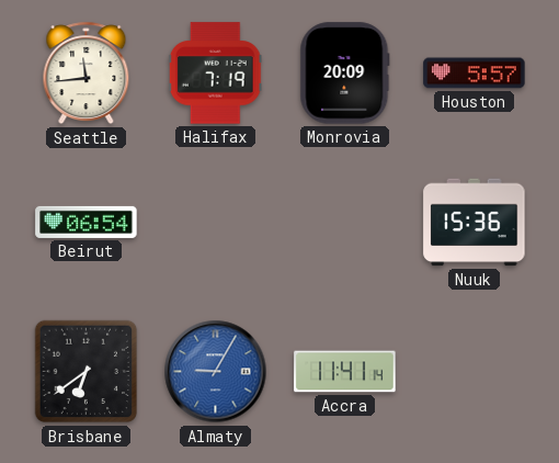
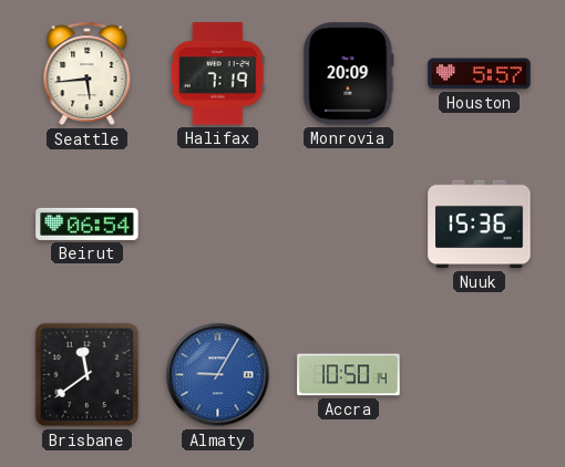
Seattle: 11:44 -> 5:44 (88, 74)
Brisbane: 6:39 -> 11:39 (88, 375)
Accra: 11:41 -> 10:50 (349, 375)
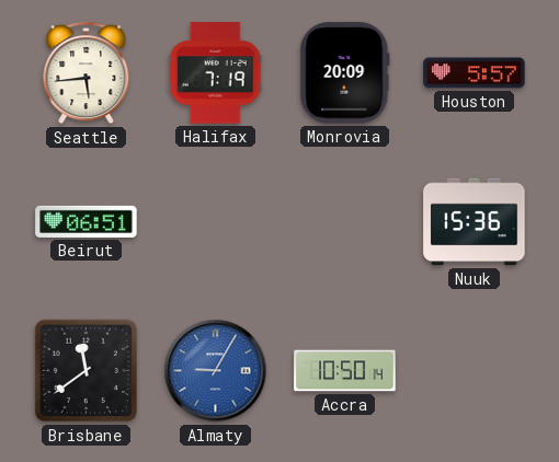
Beirut: 06:54 -> 06:51 (87, 221)
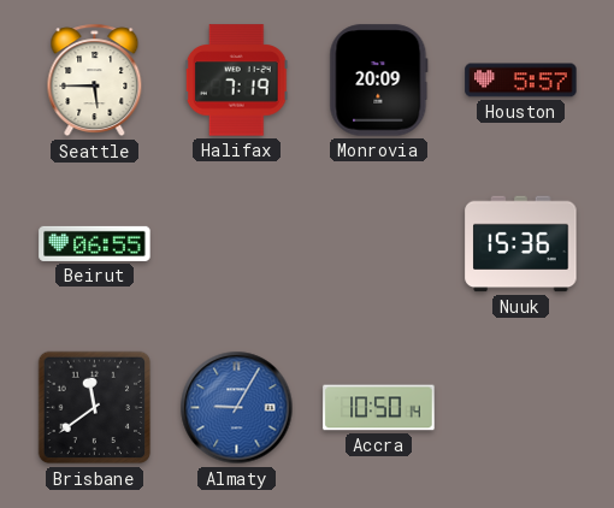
Seattle: 5:44 -> 5:45 (95, 81)
Beirut: 06:51 -> 06:55 (95, 243)
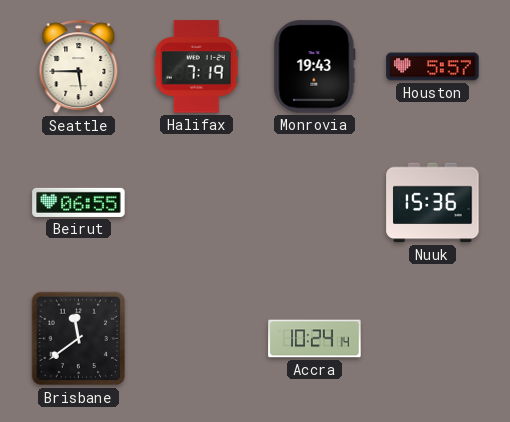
Monrovia: 20:09 -> 19:43 (315, 67)
Almaty: 9:05 -> none (237, 408)
Accra: 10:50 -> 10:24 (315, 339)
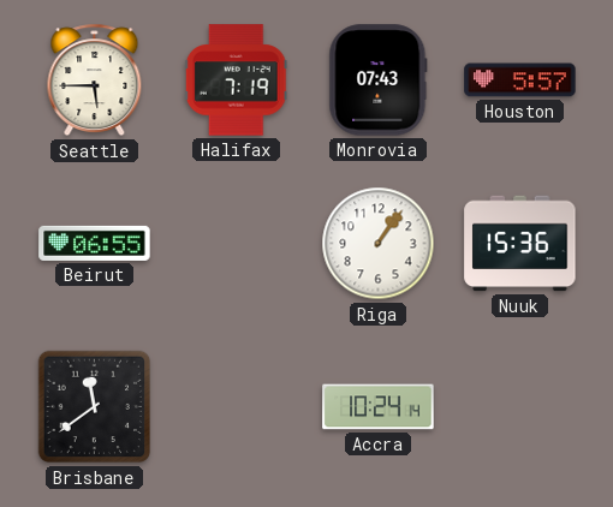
Monrovia: 19:43 -> 07:43 (379, 80)
Riga: none -> 1:06 (379, 244)
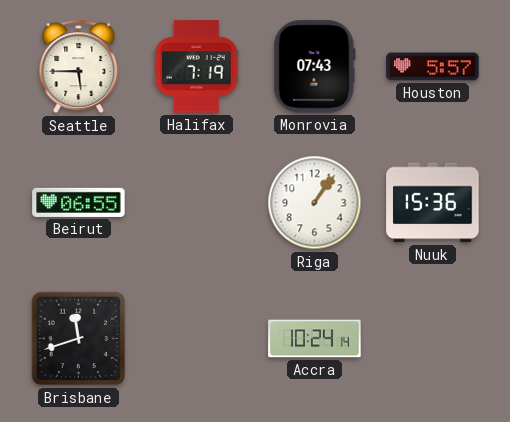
Brisbane: 11:39 -> 11:42 (79, 339)
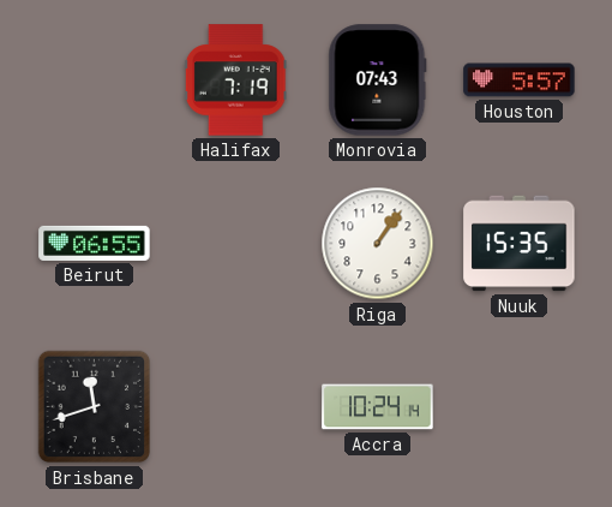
Seattle: 5:45 -> none (79, 67)
Nuuk: 15:36 -> 15:35 (520, 244)
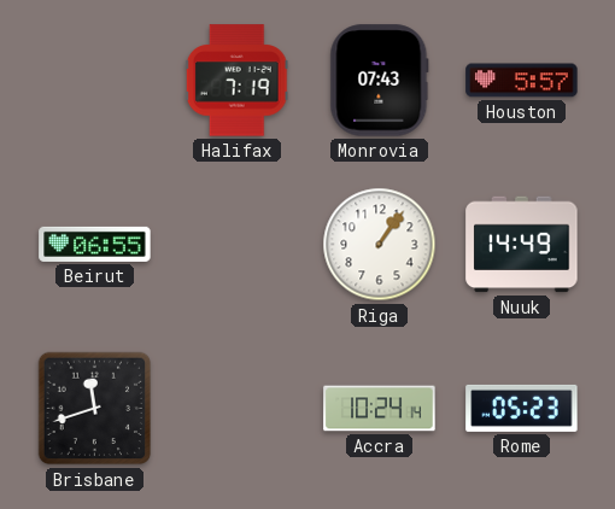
Nuuk: 15:35 -> 14:49 (522, 245)
Rome: none -> 05:23 (522, 408)
